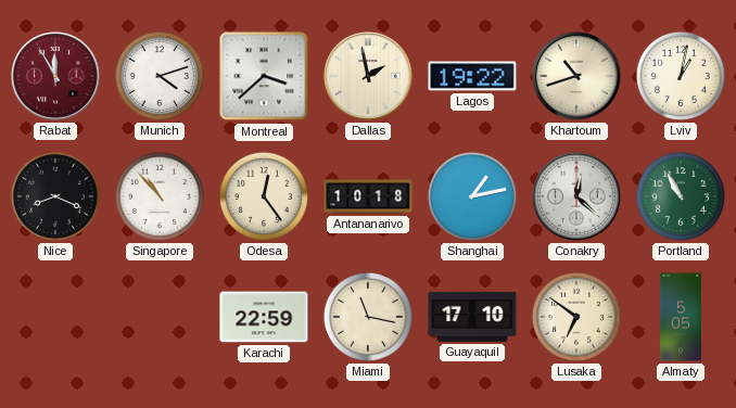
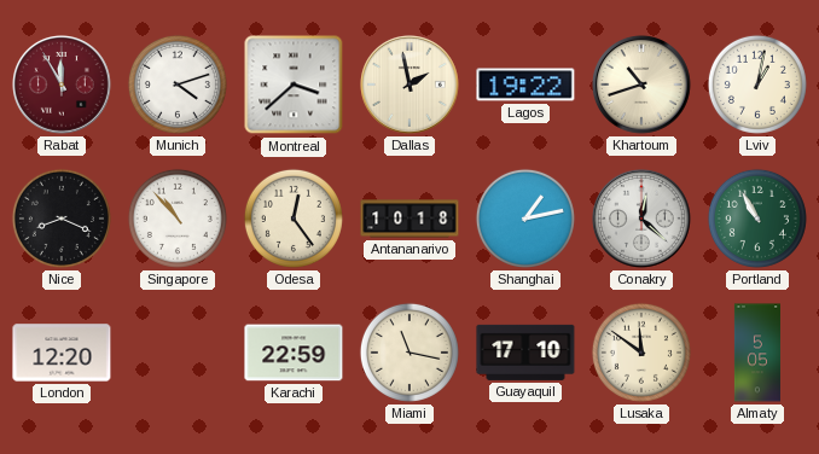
London: none -> 12:20 (62, 353)
Lusaka: 6:51 -> 11:51 (641, 353)
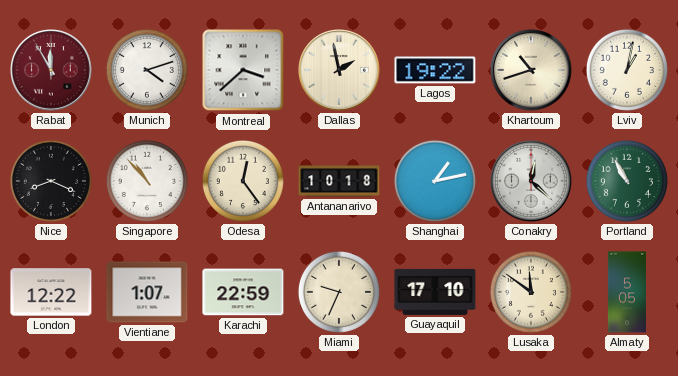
London: 12:20 -> 12:22 (51, 292)
Vientiane: none -> 1:07 (147, 292)
Miami: 11:17 -> 9:34 (339, 292)
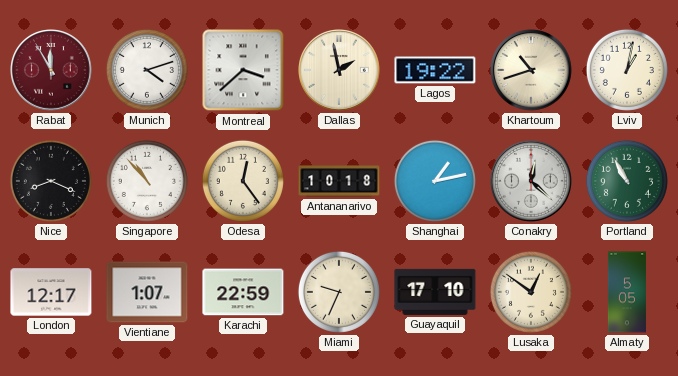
London: 12:22 -> 12:17 (51, 292)
Lusaka: 11:51 -> 12:51 (531, 292)
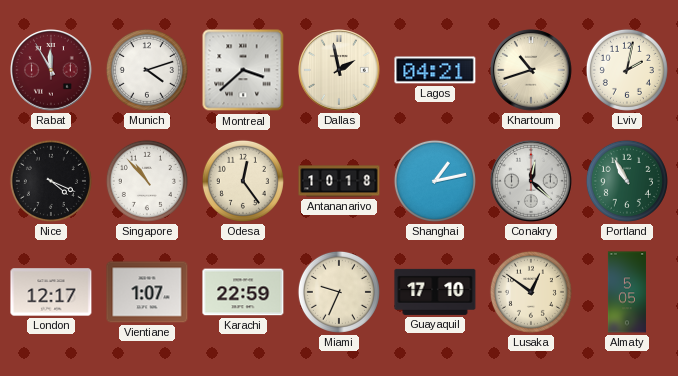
Lagos: 19:22 -> 04:21 (435, 70)
Lviv: 1:02 -> 2:02 (627, 70)
Nice: 8:19 -> 4:19 (51, 181)
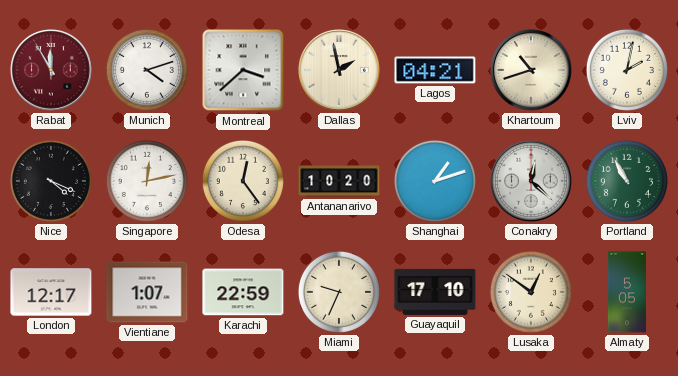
Singapore: 10:53 -> 12:13 (147, 181)
Antananarivo: 10:18 -> 10:20 (339, 181)
Shanghai: 1:13 -> 1:12 (435, 181)
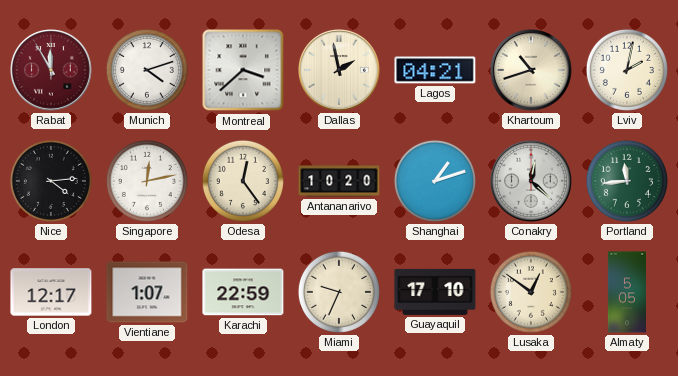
Nice: 4:19 -> 4:14 (51, 181)
Portland: 10:55 -> 11:44 (627, 181)
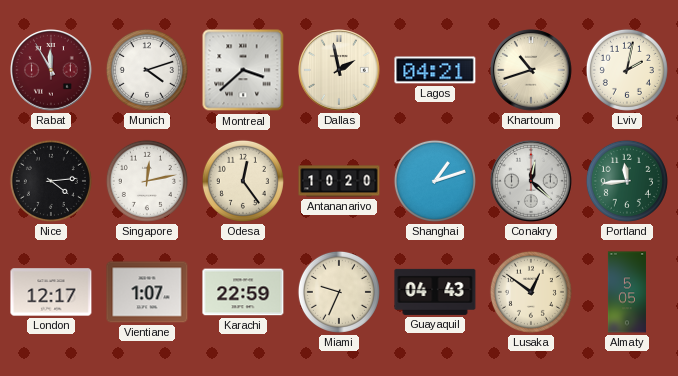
Guayaquil: 17:10 -> 04:43 (435, 292)
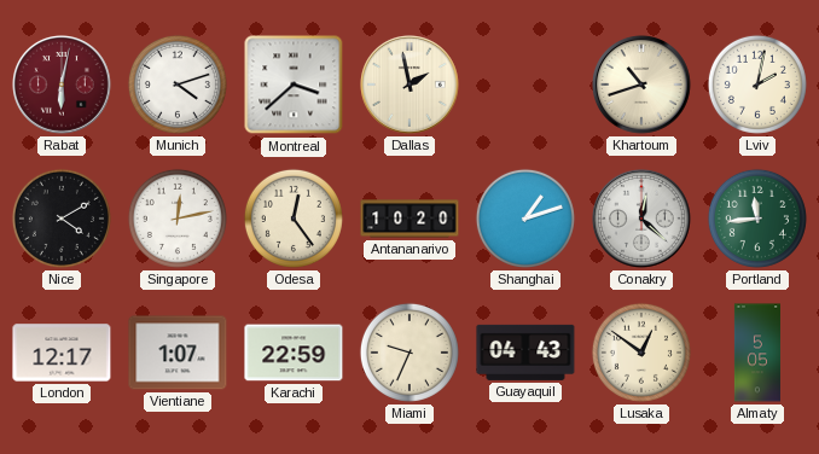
Rabat: 11:55 -> 6:02 (63, 86)
Lagos: 04:21 -> none (435, 70)
Nice: 4:14 -> 4:10 (62, 219)
